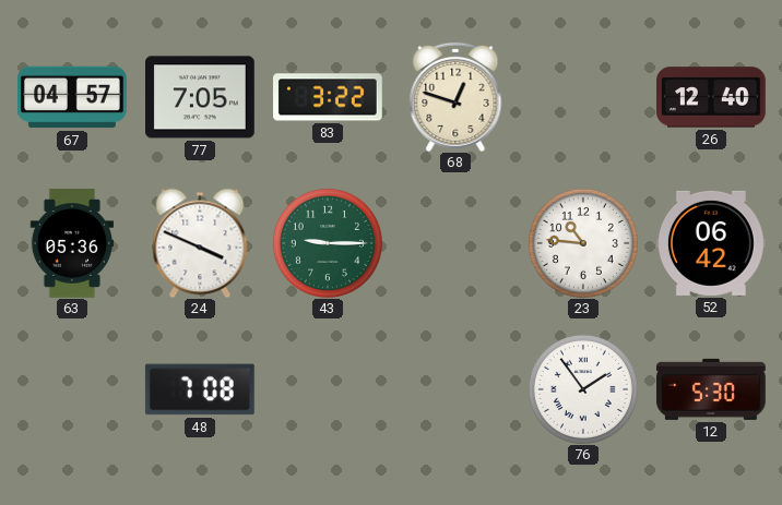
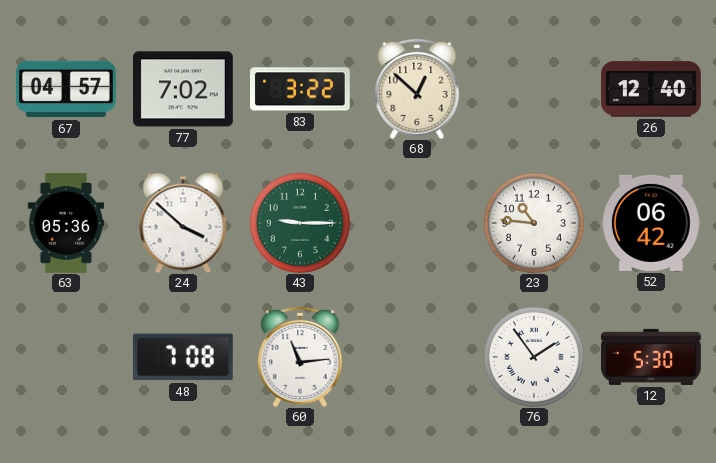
77: 7:05 -> 7:02 (184, 89)
68: 12:48 -> 12:52 (417, 89)
24: 3:49 -> 3:52 (183, 223)
60: none -> 11:14 (300, 357)
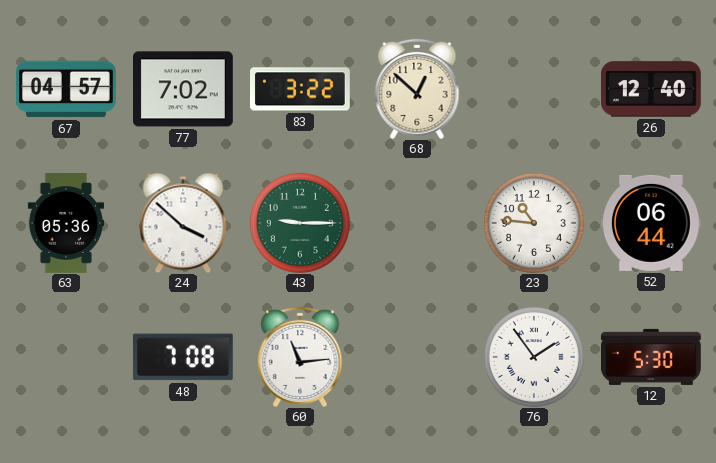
52: 06:42 -> 06:44 (651, 223)
